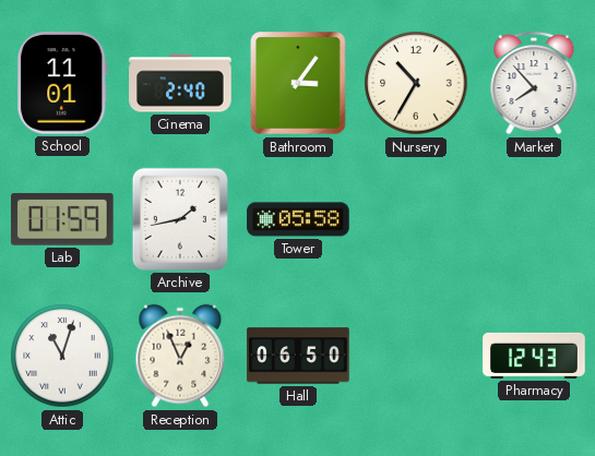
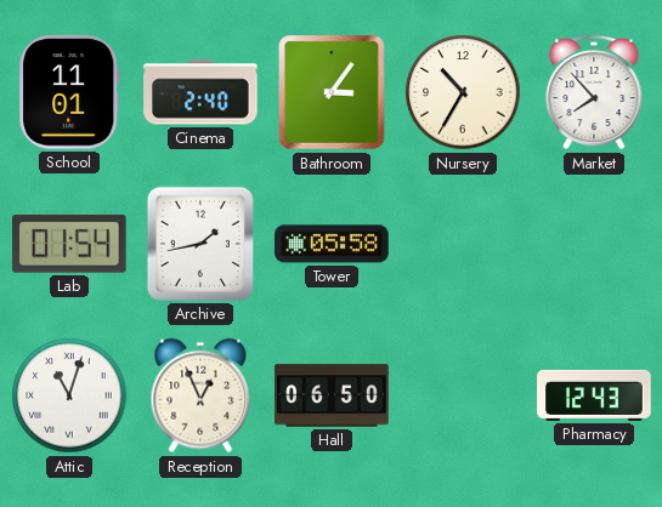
Lab: 01:59 -> 01:54 (69, 244)
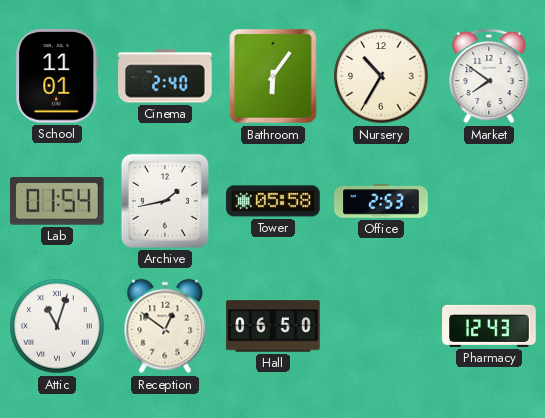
Bathroom: 3:06 -> 6:06 (273, 76)
Market: 7:53 -> 7:51 (489, 76)
Office: none -> 2:53 (381, 201)
Reception: 12:56 -> 12:51 (165, 326)
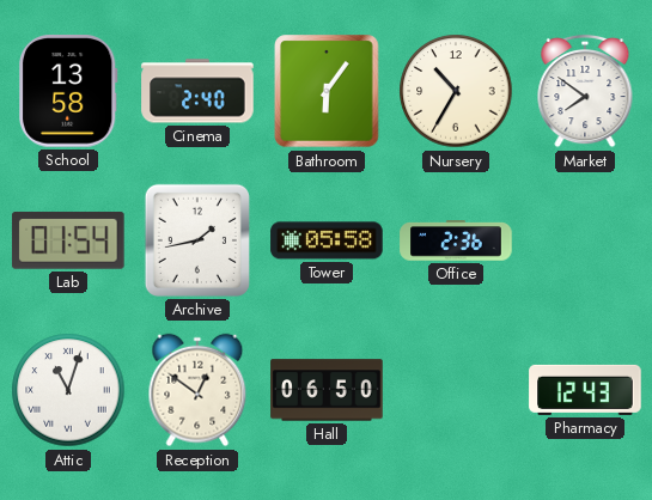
School: 11:01 -> 13:58 (68, 91)
Office: 2:53 -> 2:36 (456, 240)
